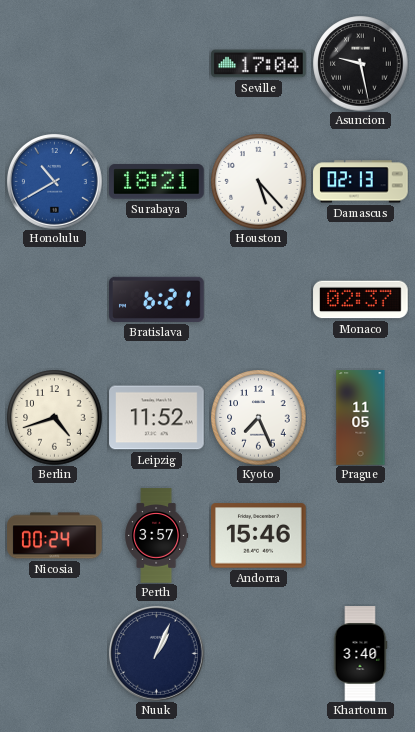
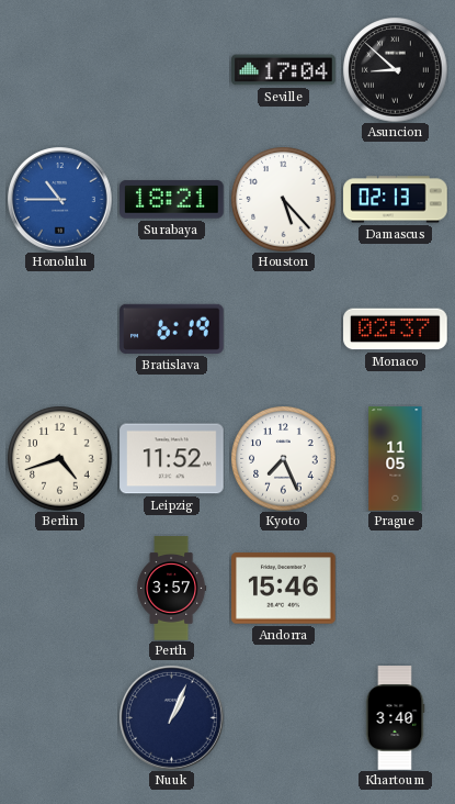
Asuncion: 9:28 -> 8:52 (395, 69)
Honolulu: 10:40 -> 10:45 (60, 200)
Bratislava: 6:21 -> 6:19 (172, 328)
Nicosia: 00:24 -> none (55, 536)
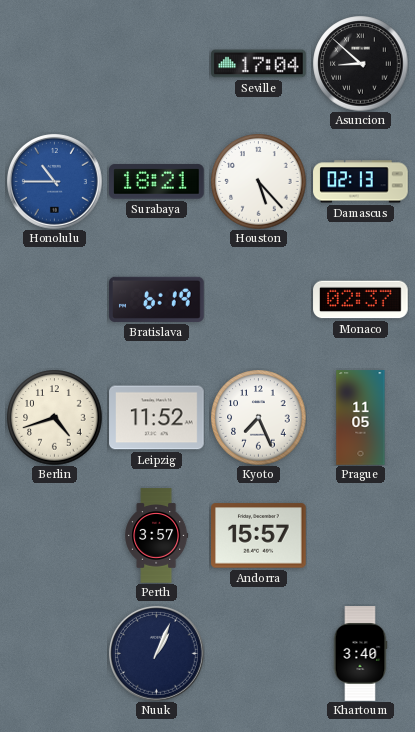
Andorra: 15:46 -> 15:57 (259, 536)
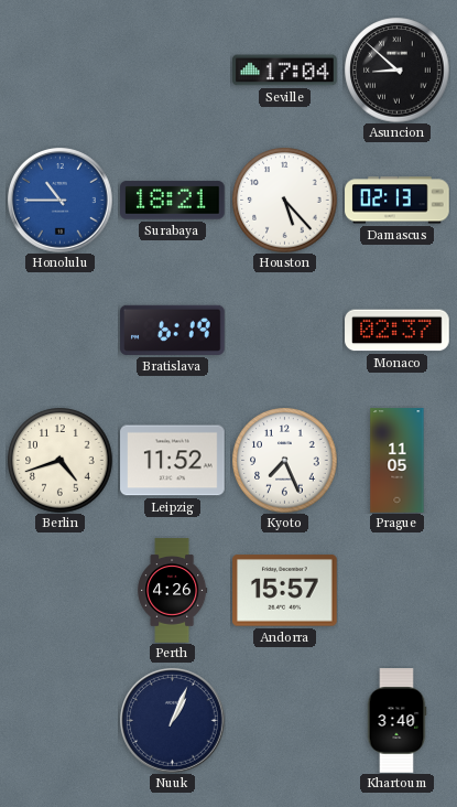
Perth: 3:57 -> 4:26 (173, 591)
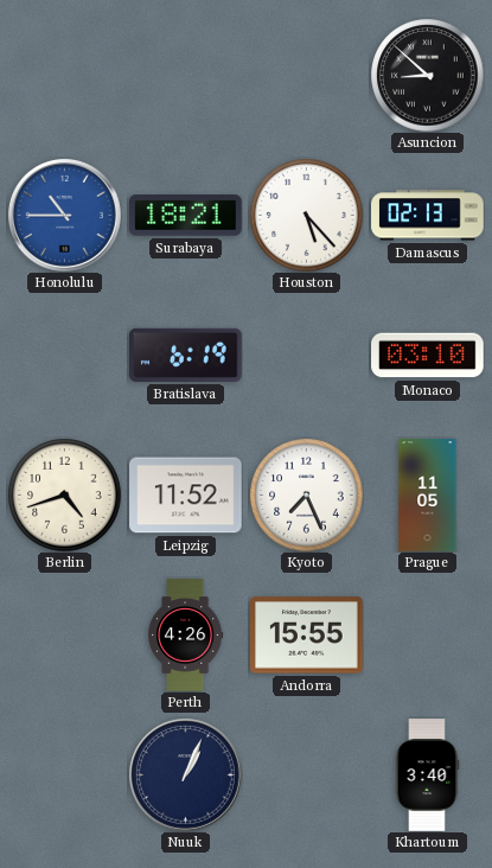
Seville: 17:04 -> none (285, 71)
Monaco: 02:37 -> 03:10 (428, 356)
Andorra: 15:57 -> 15:55 (307, 636)
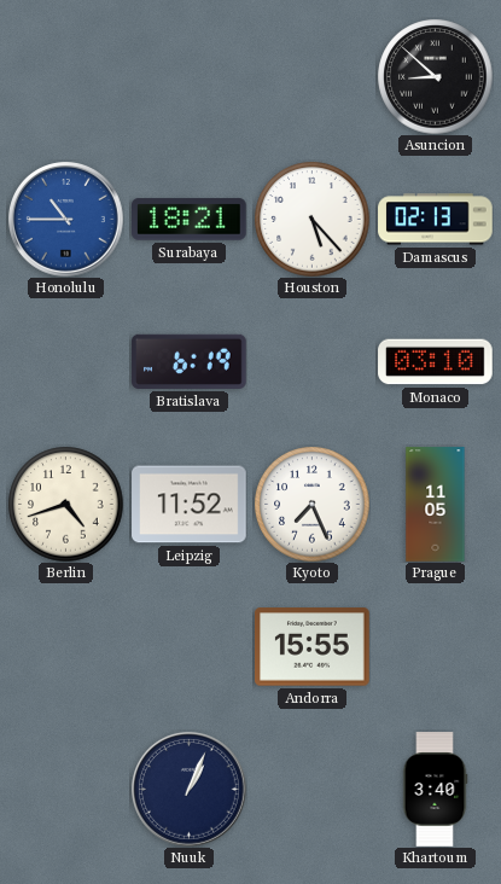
Perth: 4:26 -> none (186, 636)
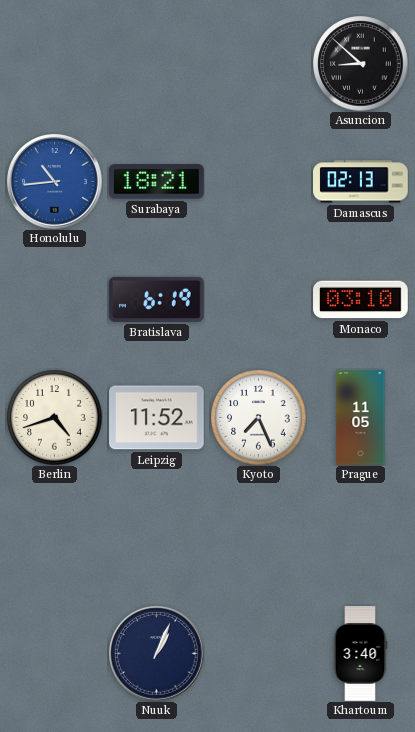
Honolulu: 10:45 -> 10:44 (55, 182)
Houston: 5:23 -> none (311, 219)
Andorra: 15:55 -> none (313, 647)
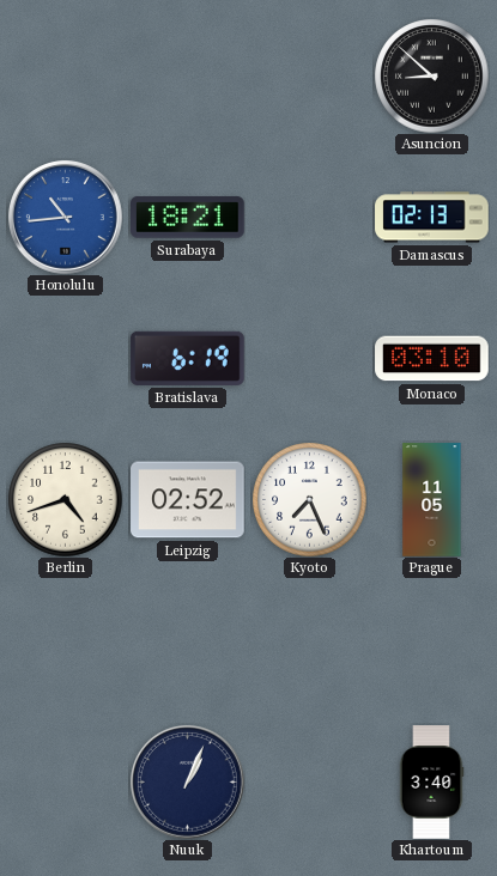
Leipzig: 11:52 -> 02:52 (188, 500)
